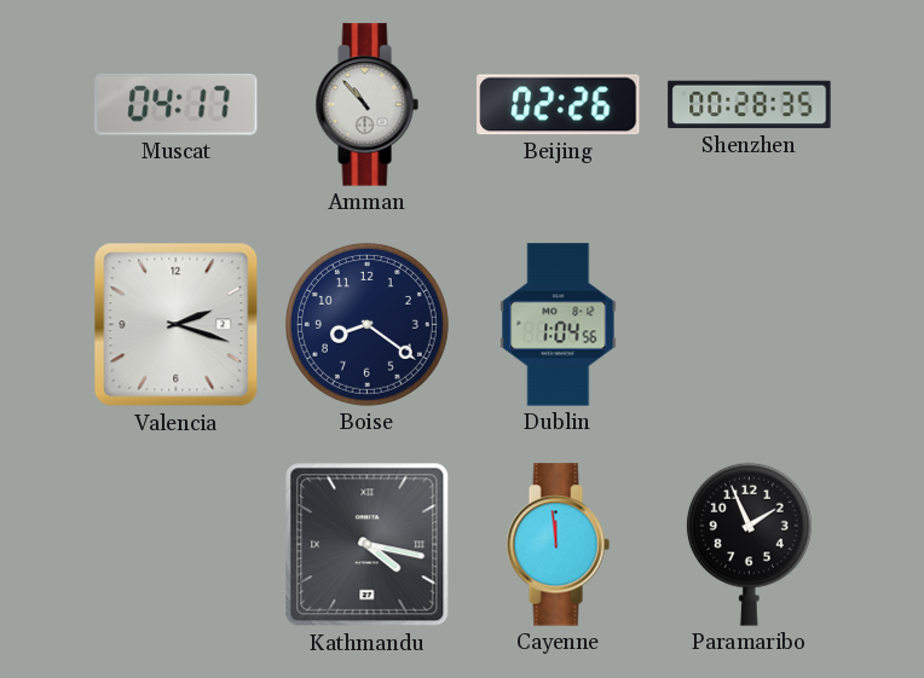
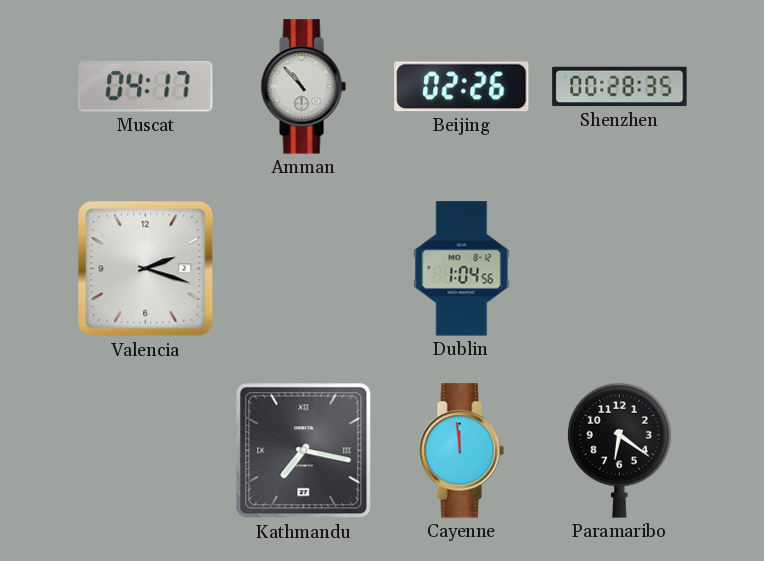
Boise: 8:21 -> none (366, 324)
Kathmandu: 4:17 -> 7:17 (304, 451)
Paramaribo: 1:56 -> 6:21 (619, 450)
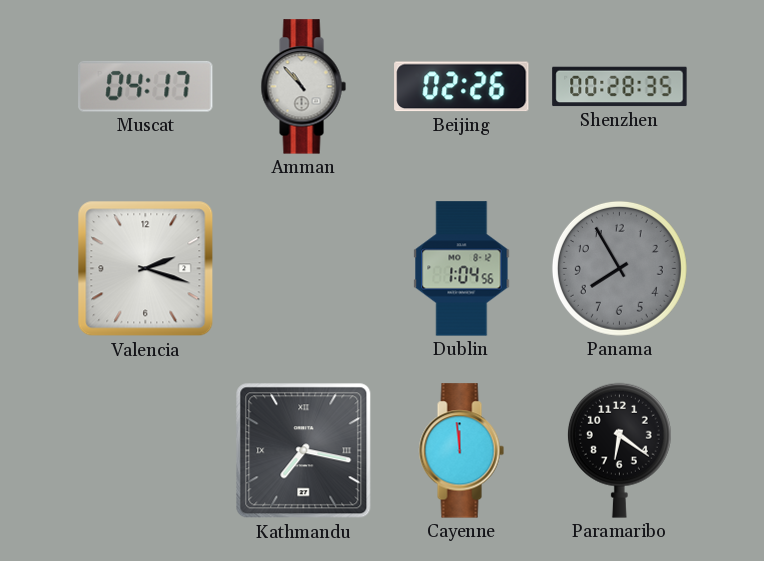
Panama: none -> 7:55 (619, 268)
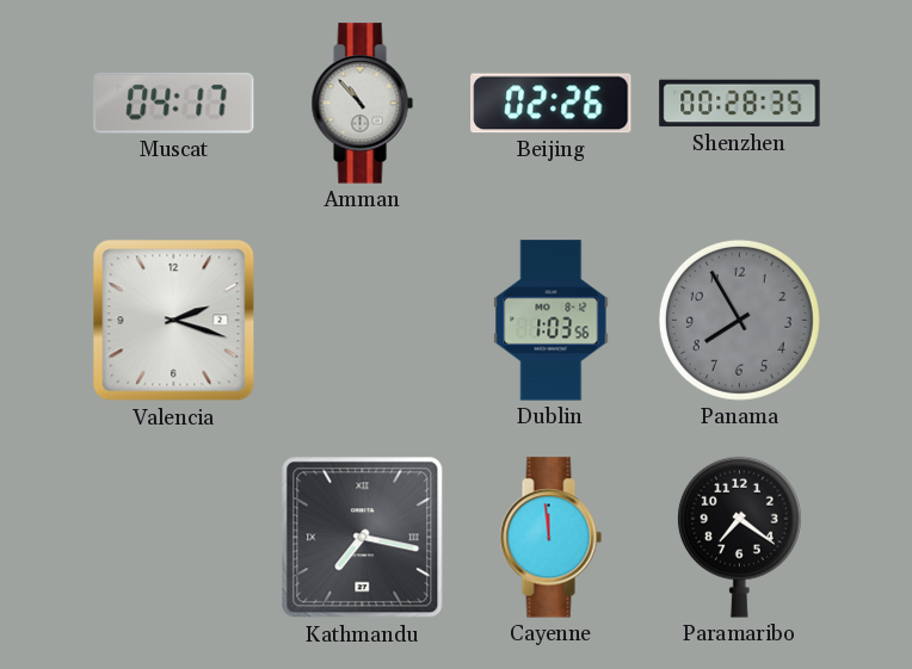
Dublin: 1:04 -> 1:03 (551, 321)
Paramaribo: 6:21 -> 7:21 (739, 537)
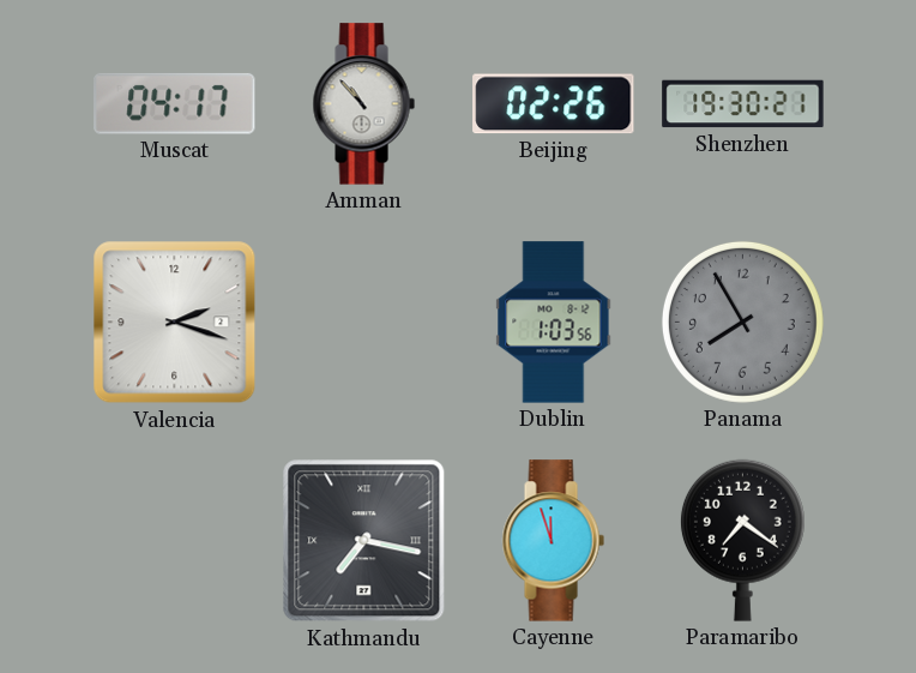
Shenzhen: 00:28 -> 19:30 (743, 104)
Cayenne: 11:59 -> 11:57 (553, 541)
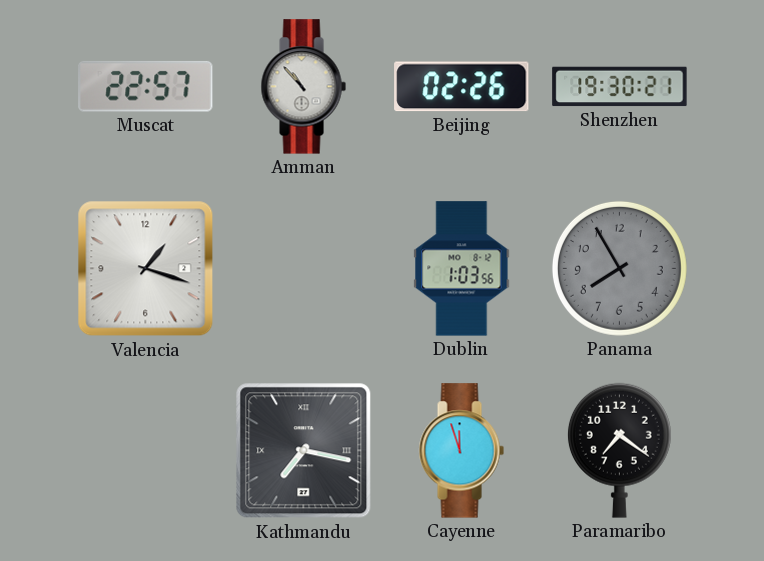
Muscat: 04:17 -> 22:57 (146, 86)
Valencia: 2:18 -> 1:18 (146, 269)
